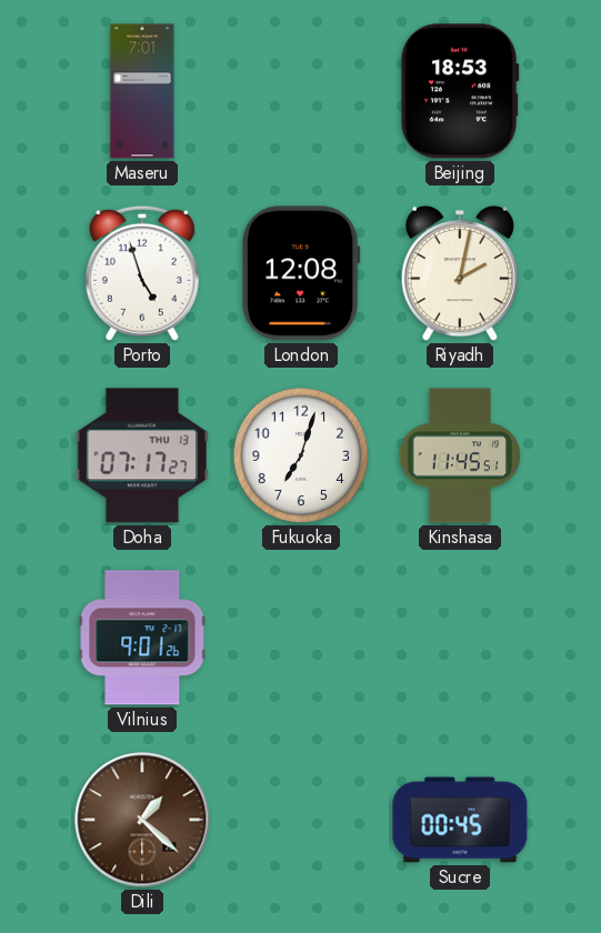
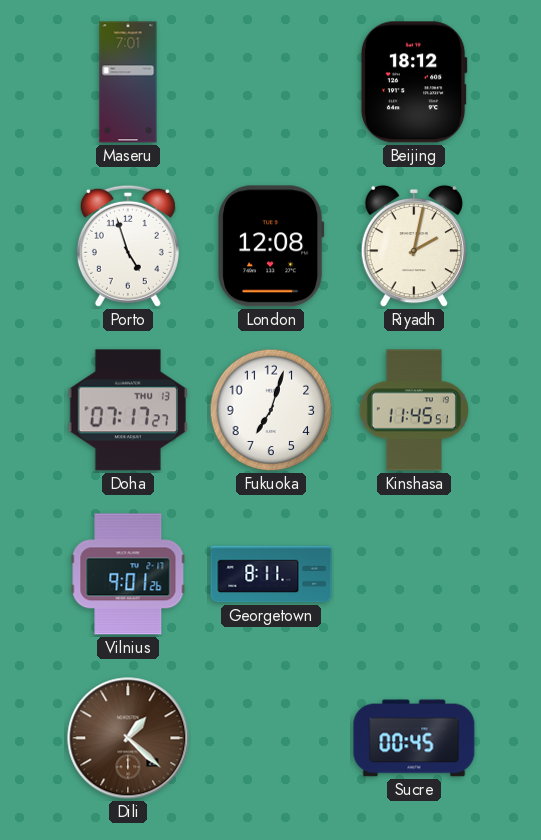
Beijing: 18:53 -> 18:12 (414, 82)
Georgetown: none -> 8:11 (271, 574)
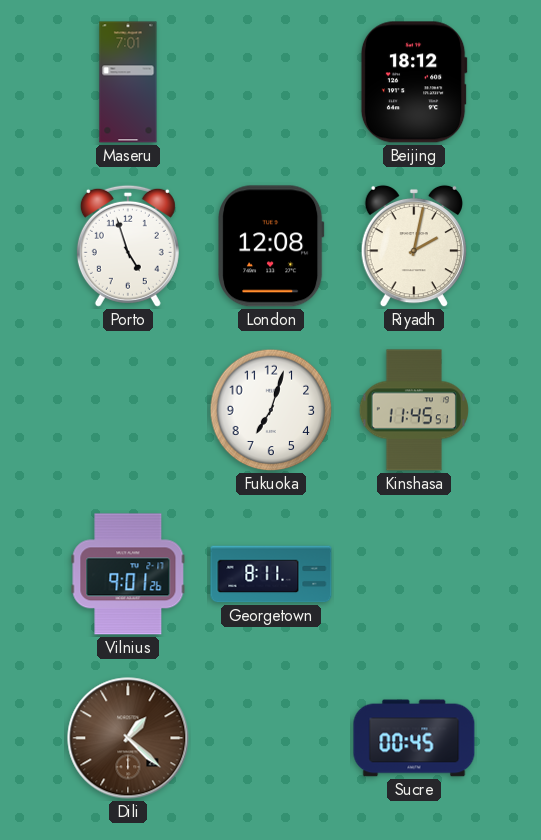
Doha: 07:17 -> none (127, 410)
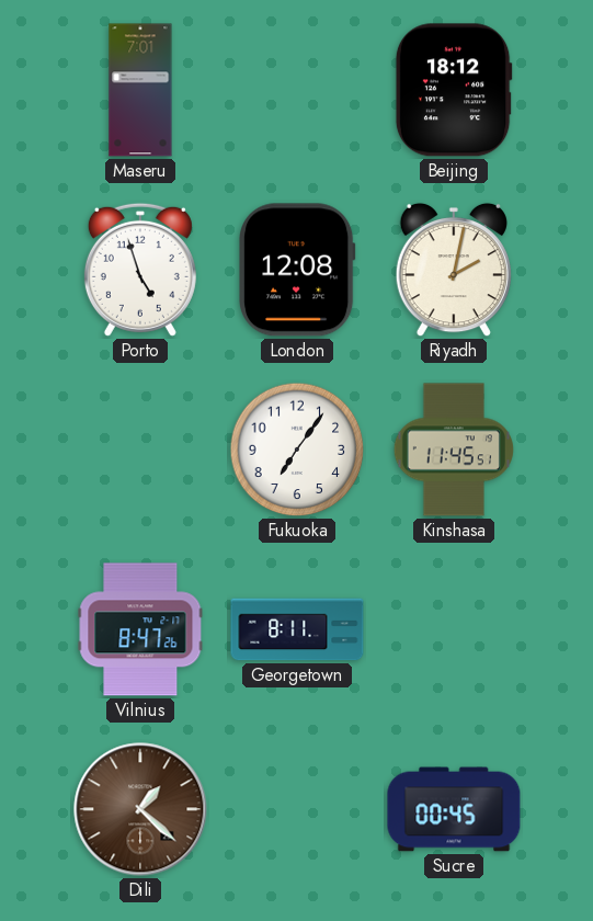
Fukuoka: 7:03 -> 7:06 (297, 450)
Vilnius: 9:01 -> 8:47 (140, 629)
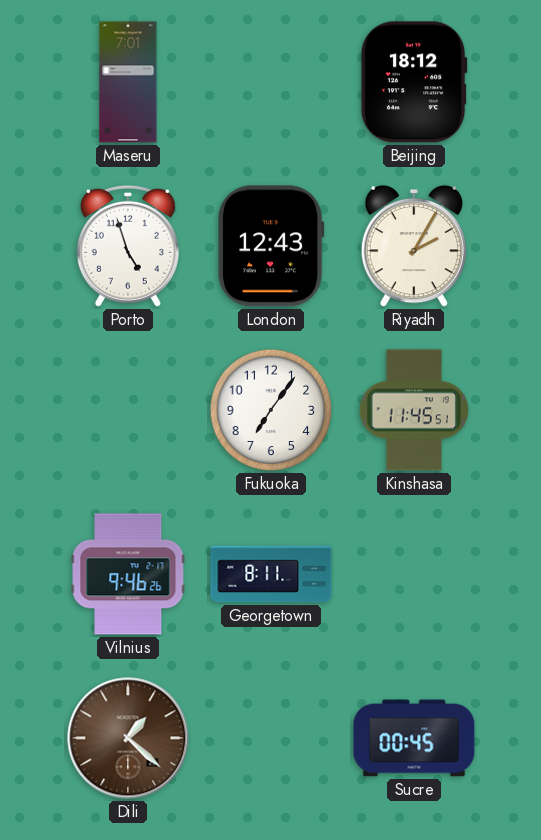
London: 12:08 -> 12:43 (272, 246)
Riyadh: 2:02 -> 2:05 (414, 246)
Vilnius: 8:47 -> 9:46 (128, 574)
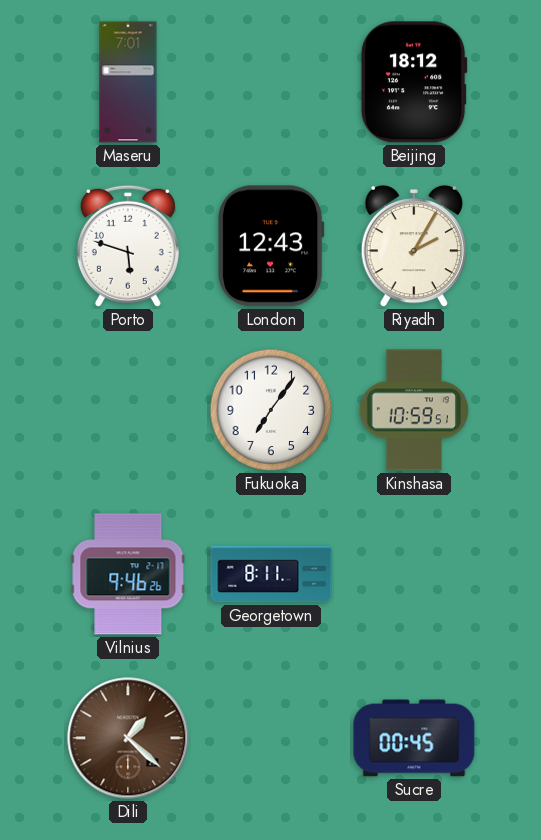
Porto: 4:57 -> 5:48 (128, 246)
Kinshasa: 11:45 -> 10:59 (414, 410)
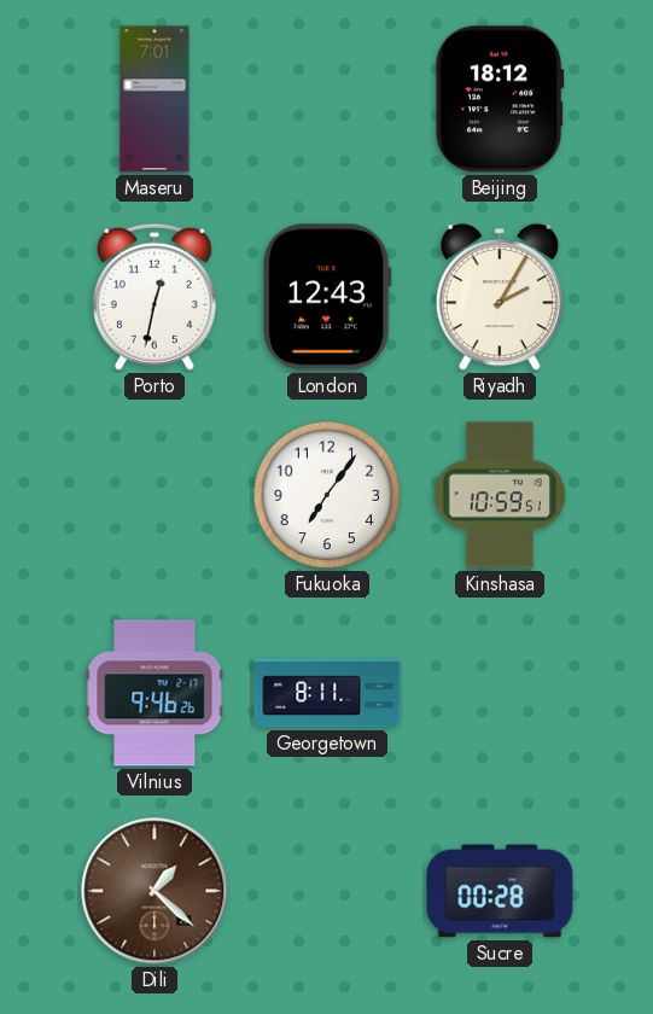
Porto: 5:48 -> 12:32 (154, 297)
Sucre: 00:45 -> 00:28 (500, 891)
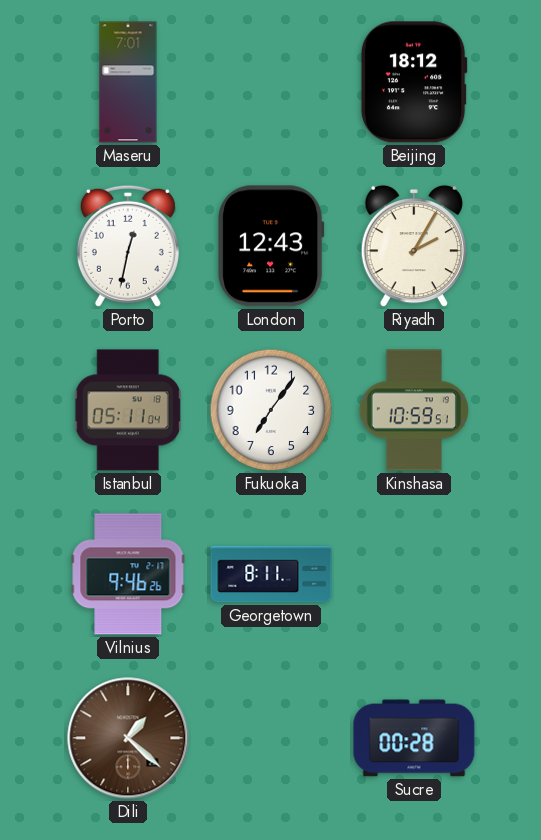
Istanbul: none -> 05:11 (128, 410)
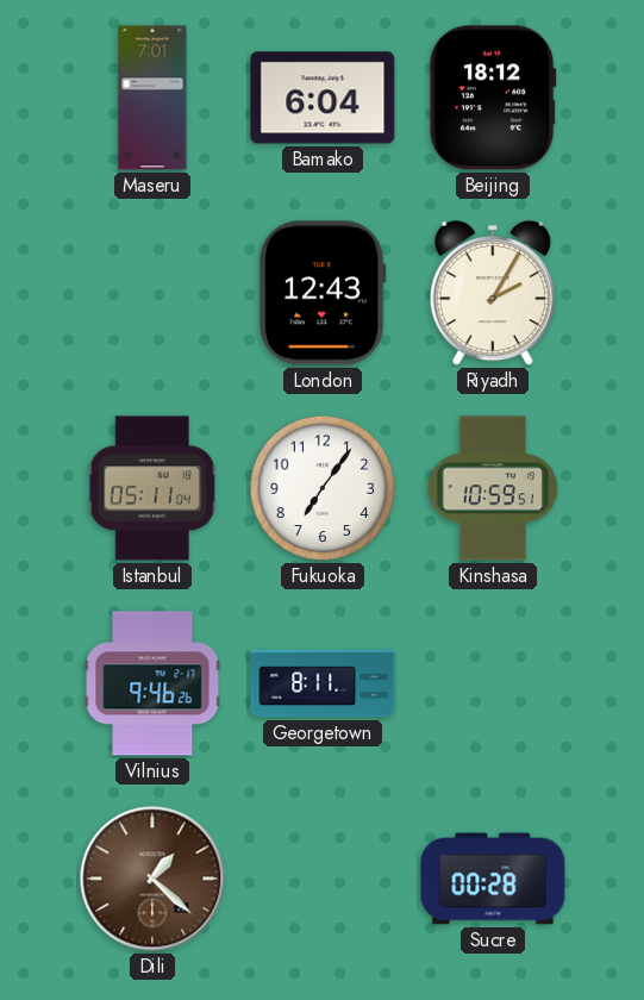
Bamako: none -> 6:04 (323, 98)
Porto: 12:32 -> none (128, 246)
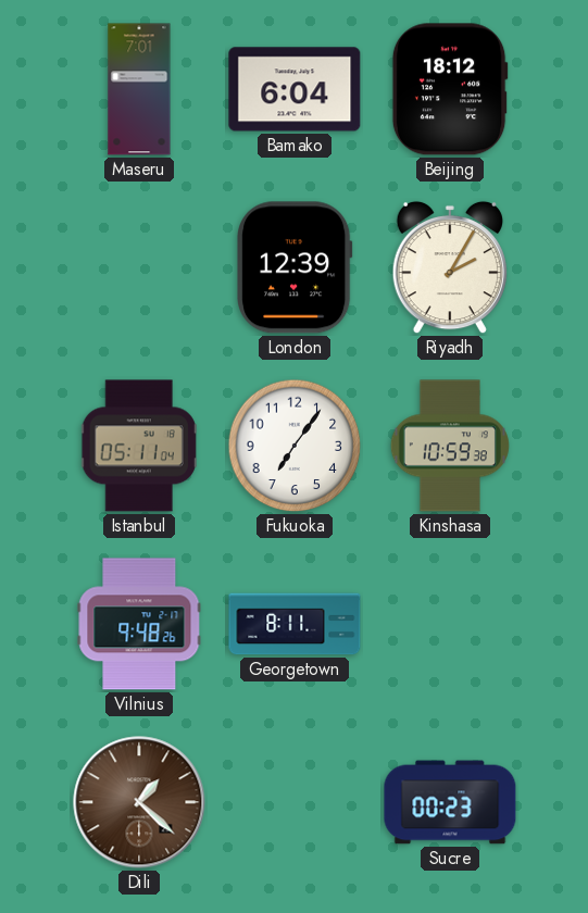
London: 12:43 -> 12:39 (296, 267)
Kinshasa: 10:59:51 -> 10:59:38 (450, 446)
Vilnius: 9:46 -> 9:48 (139, 624)
Sucre: 00:28 -> 00:23 (450, 802)
